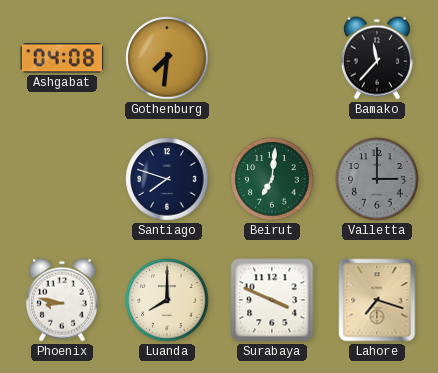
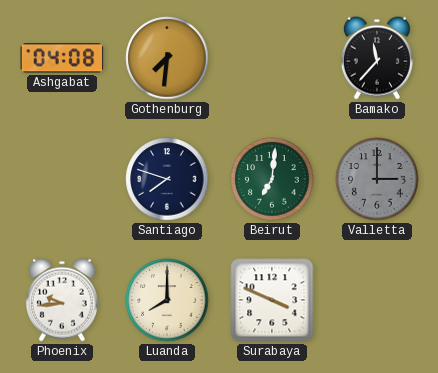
Phoenix: 8:47 -> 9:44 (62, 300)
Lahore: 7:18 -> none (377, 300)
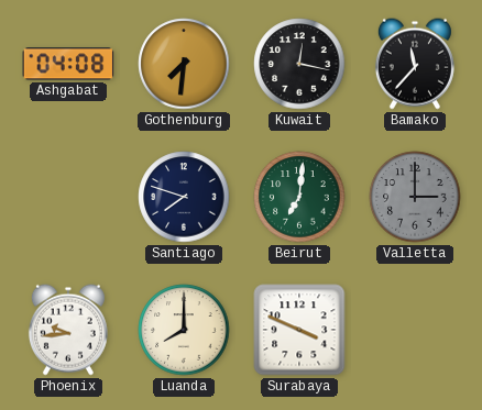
Kuwait: none -> 12:17 (299, 64)
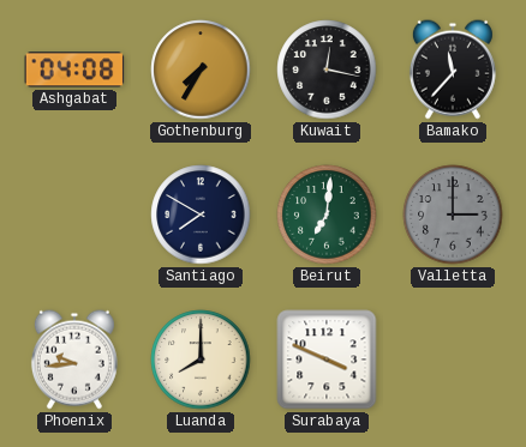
Gothenburg: 7:31 -> 7:35 (201, 70)
Santiago: 7:48 -> 7:50 (201, 215)
